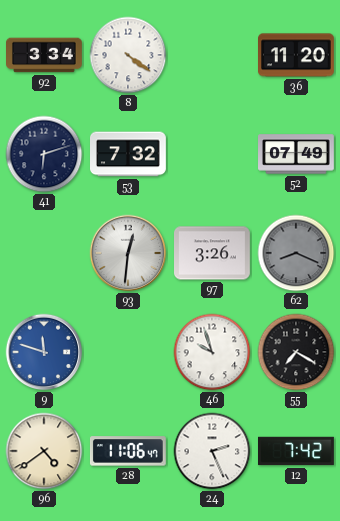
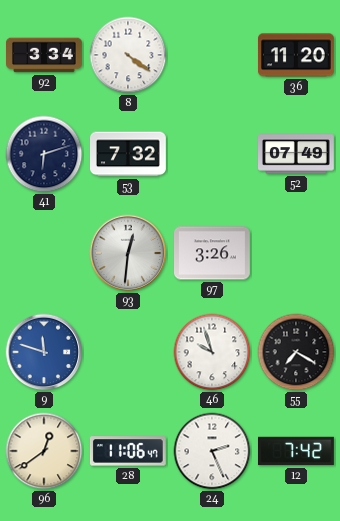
62: 8:19 -> none (296, 253)
96: 4:39 -> 12:39 (44, 451)
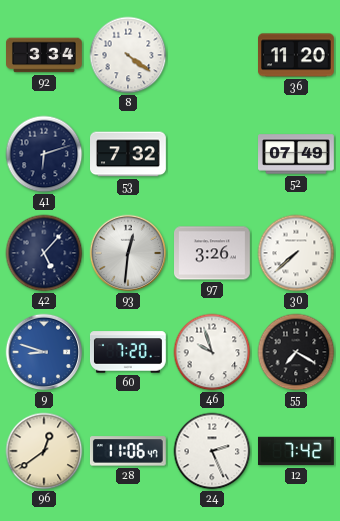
42: none -> 5:07 (44, 253)
30: none -> 7:38 (296, 253)
9: 11:48 -> 8:48 (44, 352)
60: none -> 7:20 (128, 352)
